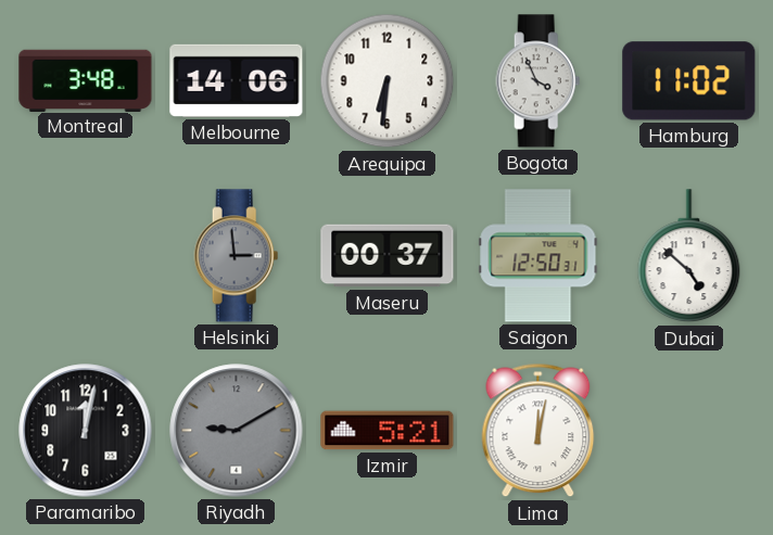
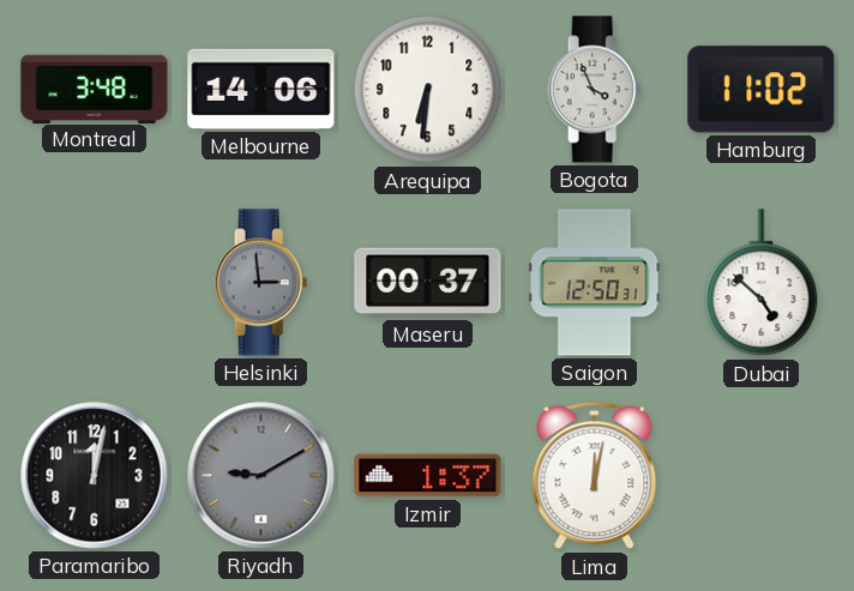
Izmir: 5:21 -> 1:37 (428, 476)
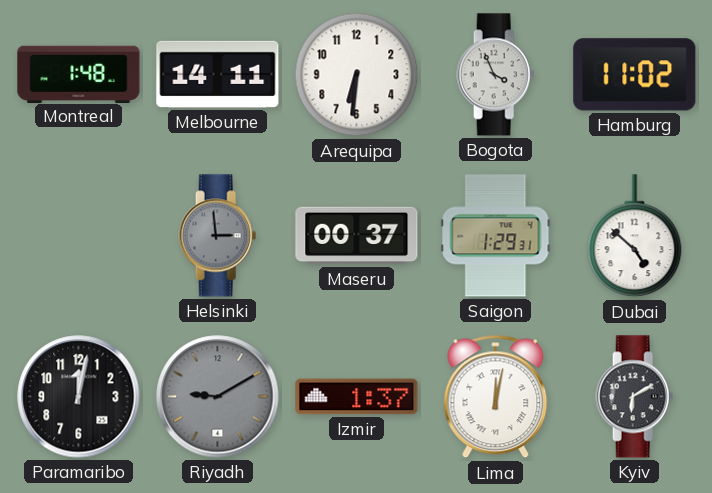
Montreal: 3:48 -> 1:48 (79, 74)
Melbourne: 14:06 -> 14:11 (218, 74)
Saigon: 12:50 -> 1:29 (496, 236)
Kyiv: none -> 6:10 (635, 397)
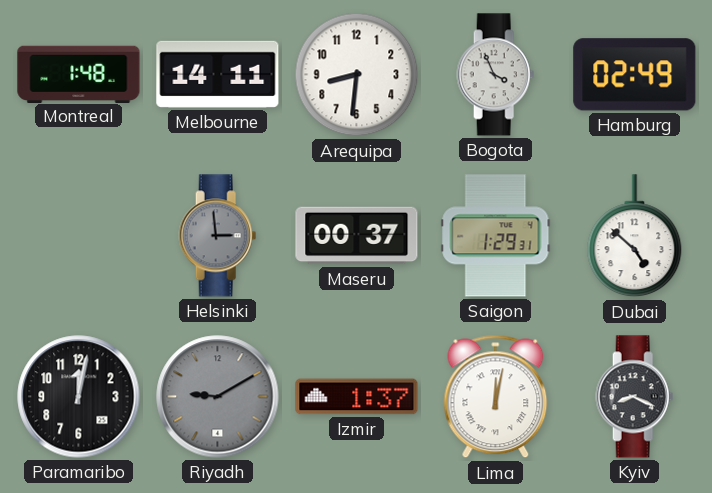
Arequipa: 6:31 -> 8:31 (357, 75)
Hamburg: 11:02 -> 02:49 (635, 75)
Kyiv: 6:10 -> 8:19 (635, 397)
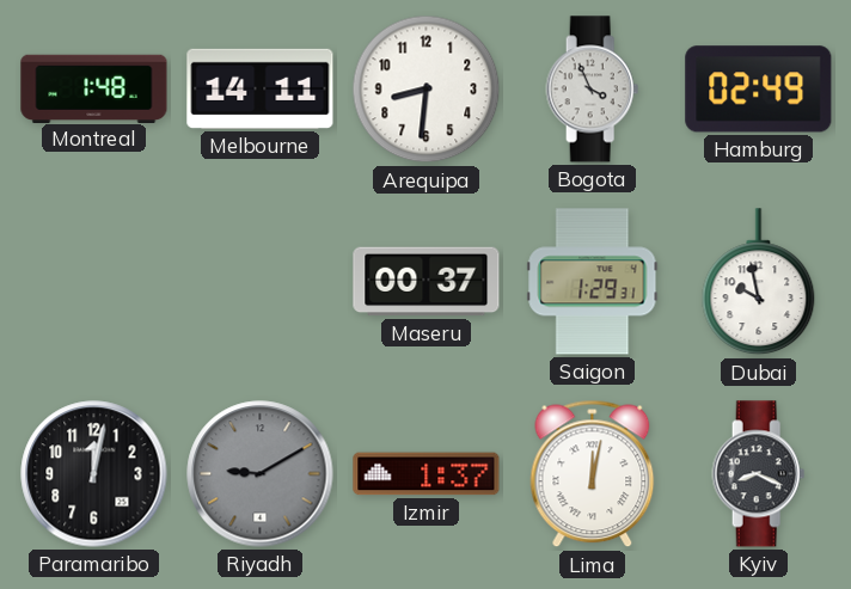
Helsinki: 2:59 -> none (218, 236)
Dubai: 4:52 -> 9:58 (759, 282)
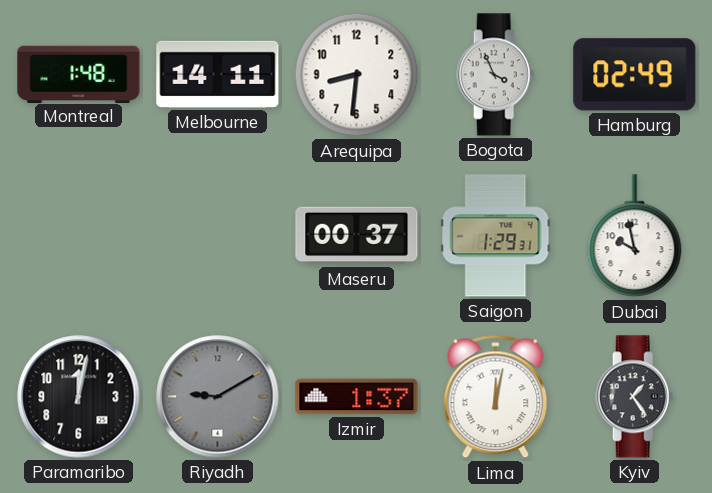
Kyiv: 8:19 -> 1:24 (635, 397)
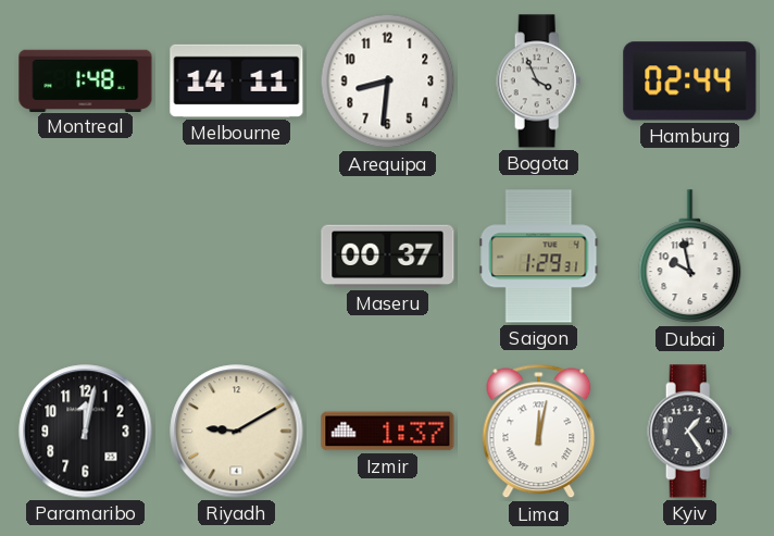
Hamburg: 02:49 -> 02:44 (690, 82)
Riyadh dial: grey -> cream (237, 432)
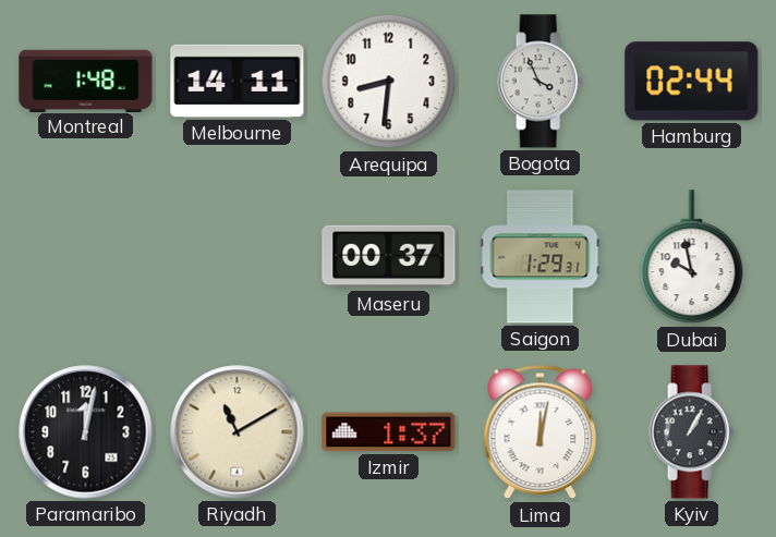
Riyadh: 9:10 -> 11:10 (238, 432)
Kyiv: 1:24 -> 1:05 (692, 432)
